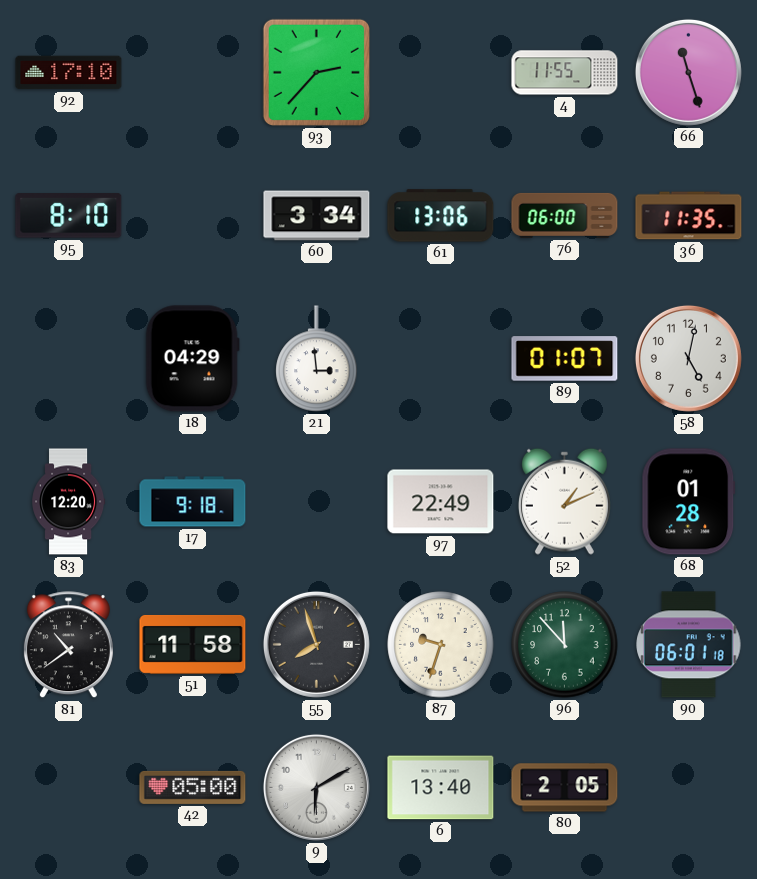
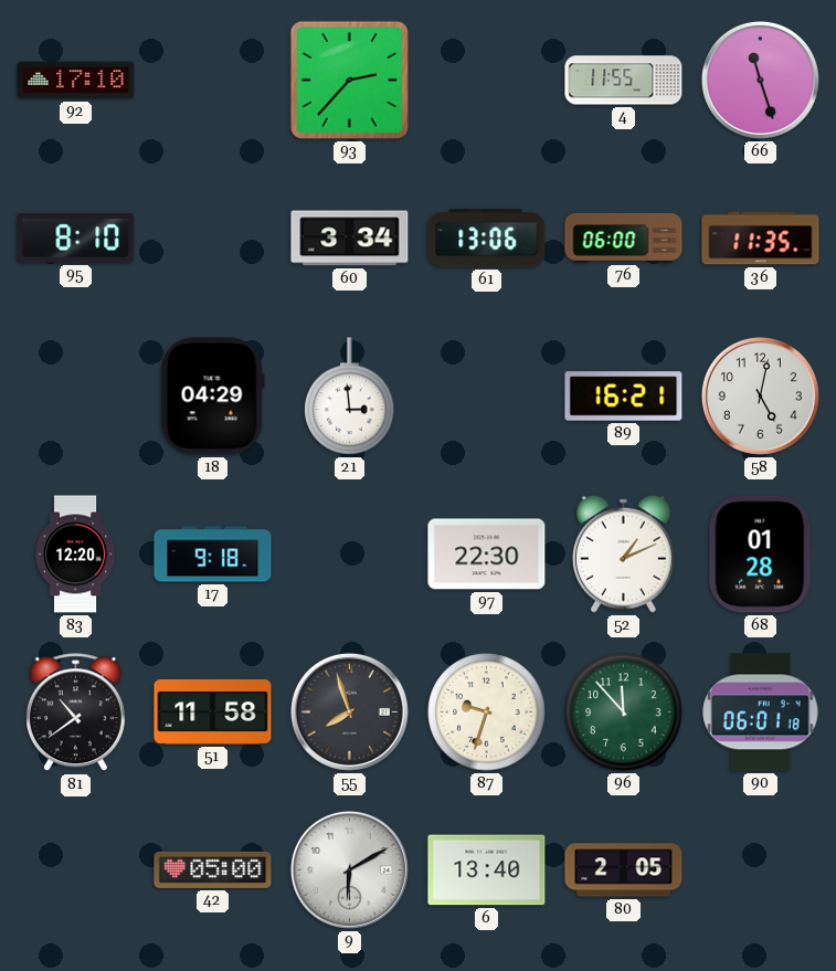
89: 01:07 -> 16:21 (624, 397)
97: 22:49 -> 22:30 (487, 555)
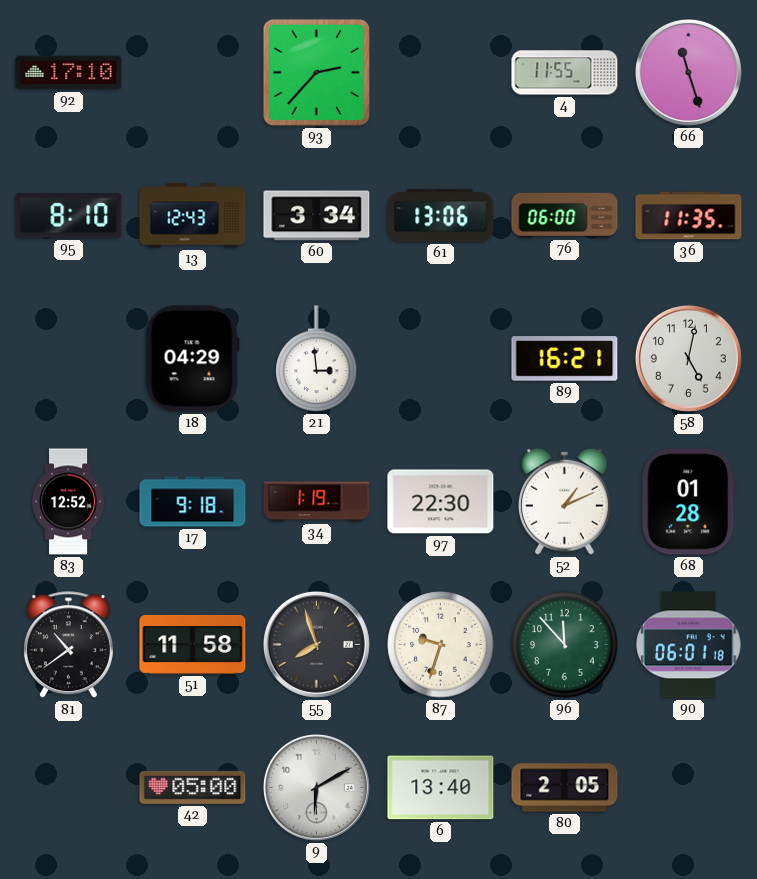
13: none -> 12:43 (193, 216)
83: 12:20 -> 12:52 (69, 502)
34: none -> 1:19 (317, 502)
